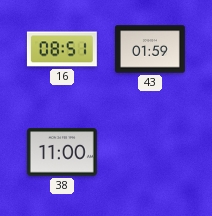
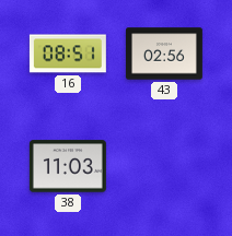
43: 01:59 -> 02:56 (164, 54)
38: 11:00 -> 11:03 (68, 166)
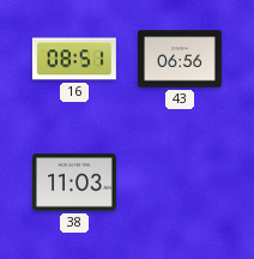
43: 02:56 -> 06:56 (180, 59)
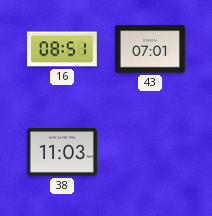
43: 06:56 -> 07:01 (150, 49)
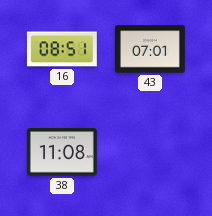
38: 11:03 -> 11:08 (62, 152)
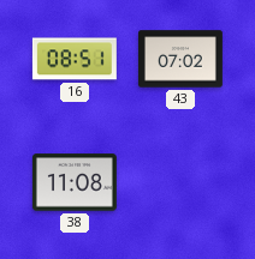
43: 07:01 -> 07:02 (180, 59)
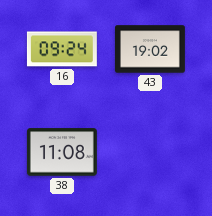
16: 08:51 -> 09:24 (62, 49)
43: 07:02 -> 19:02 (150, 49)
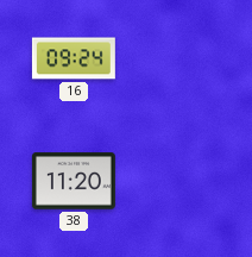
43: 19:02 -> none (150, 49)
38: 11:08 -> 11:20 (74, 181)
